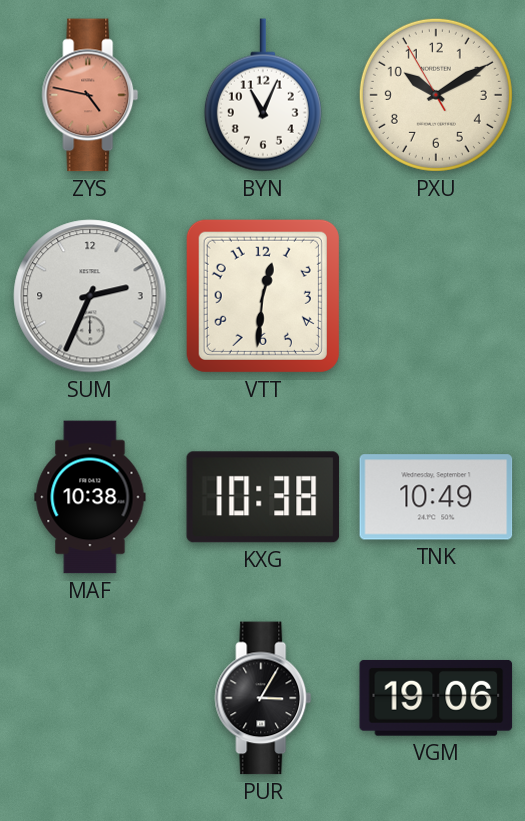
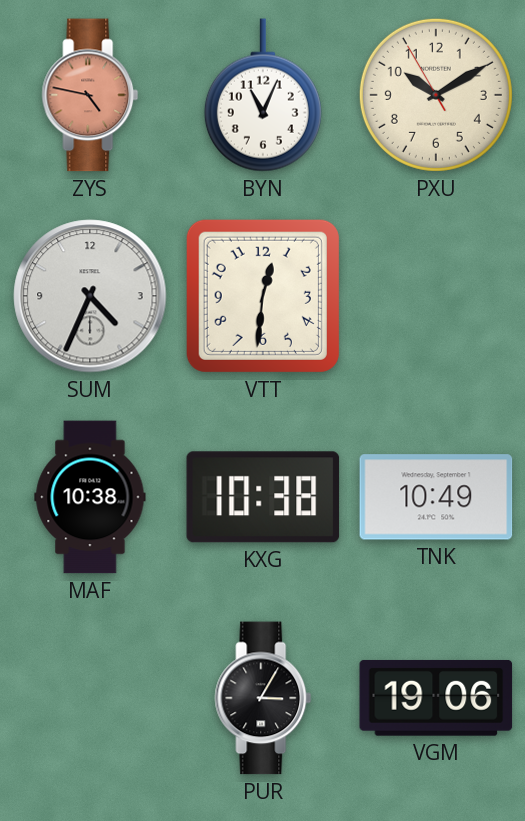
SUM: 2:34 -> 4:34 (90, 296)
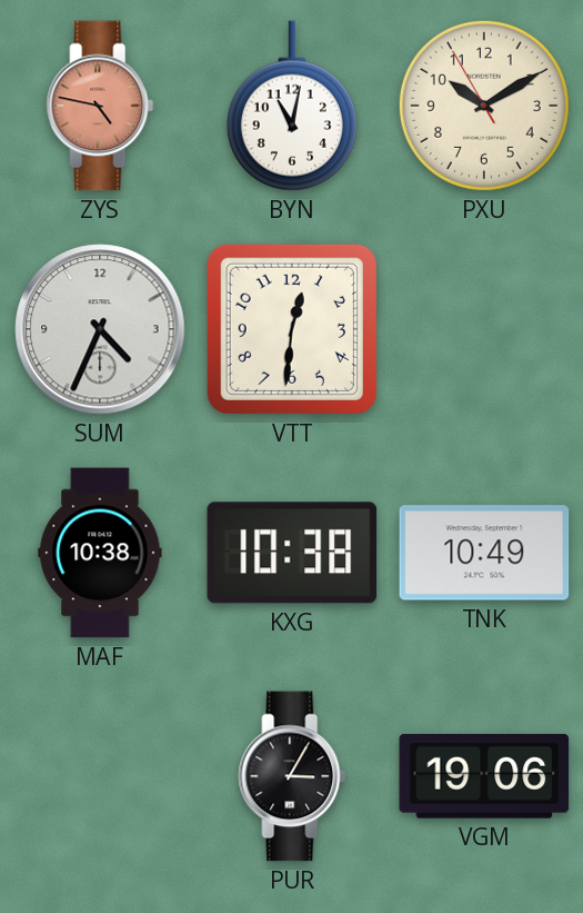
BYN: 11:04 -> 11:02 (292, 106)
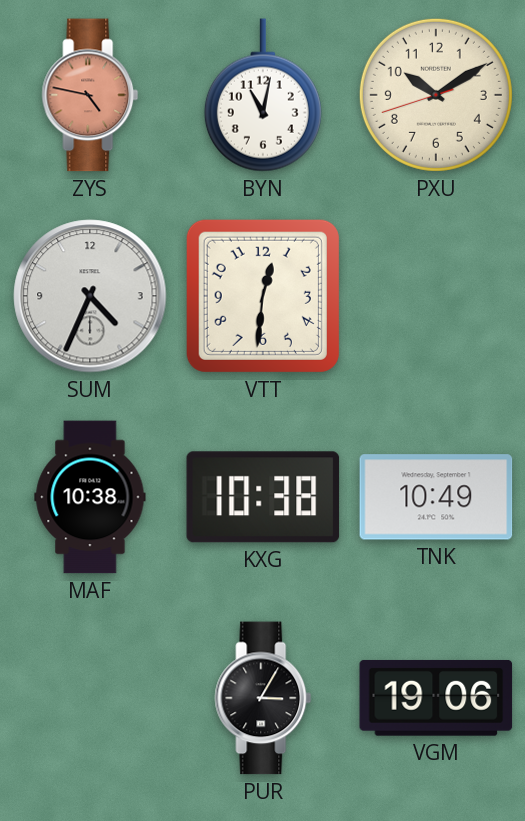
PXU: 10:09:55 -> 10:09:42 (436, 95)
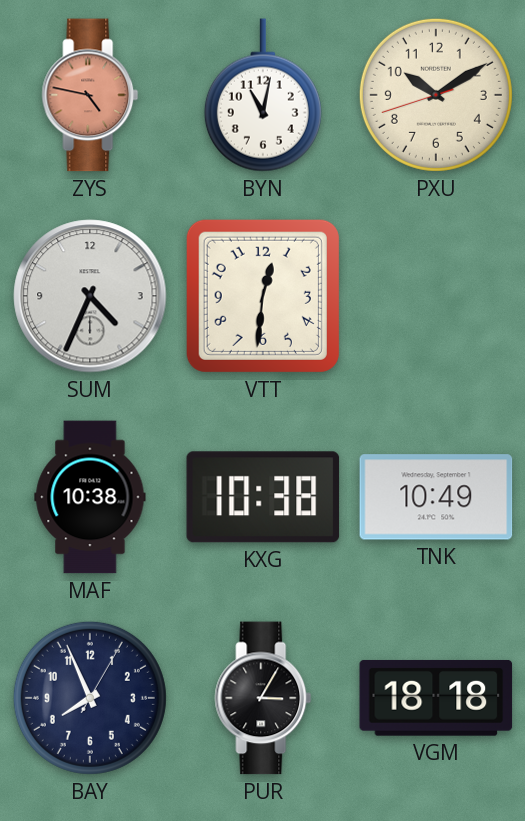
BAY: none -> 7:56 (90, 698)
VGM: 19:06 -> 18:18 (436, 698)
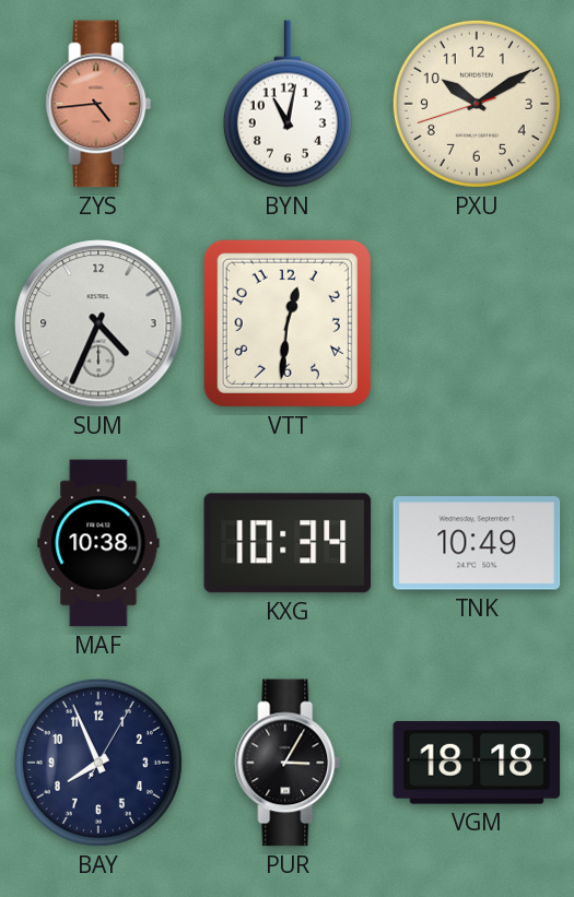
ZYS: 4:47 -> 4:44 (98, 104)
KXG: 10:38 -> 10:34 (288, 543)
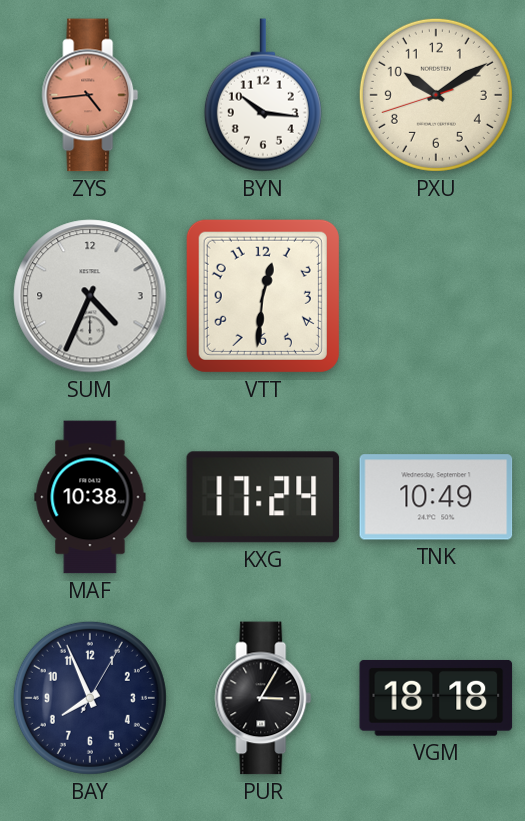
BYN: 11:02 -> 10:16 (263, 95)
KXG: 10:34 -> 17:24 (263, 497)
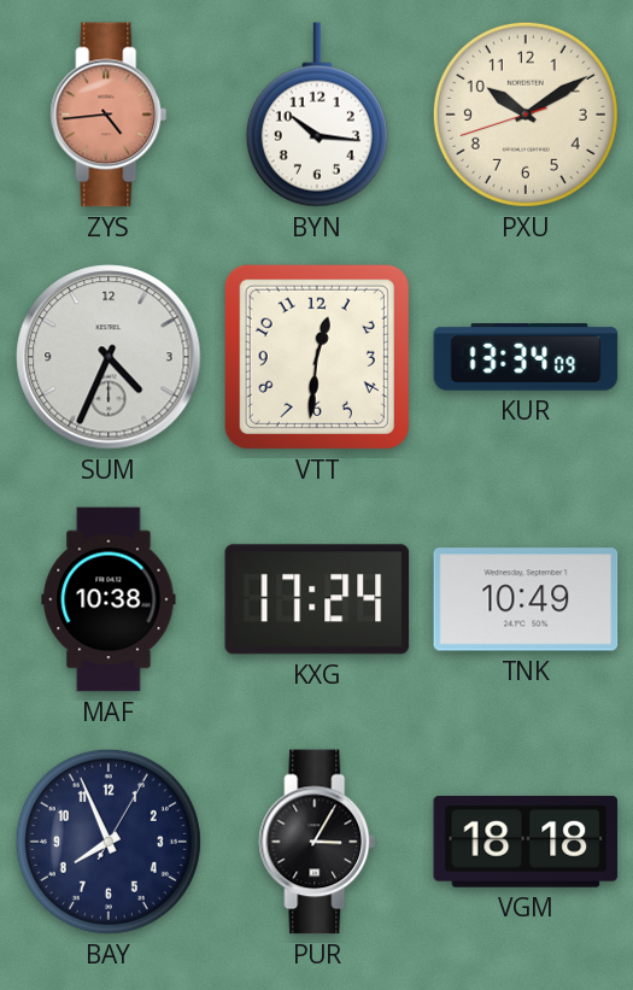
KUR: none -> 13:34 (526, 357)
